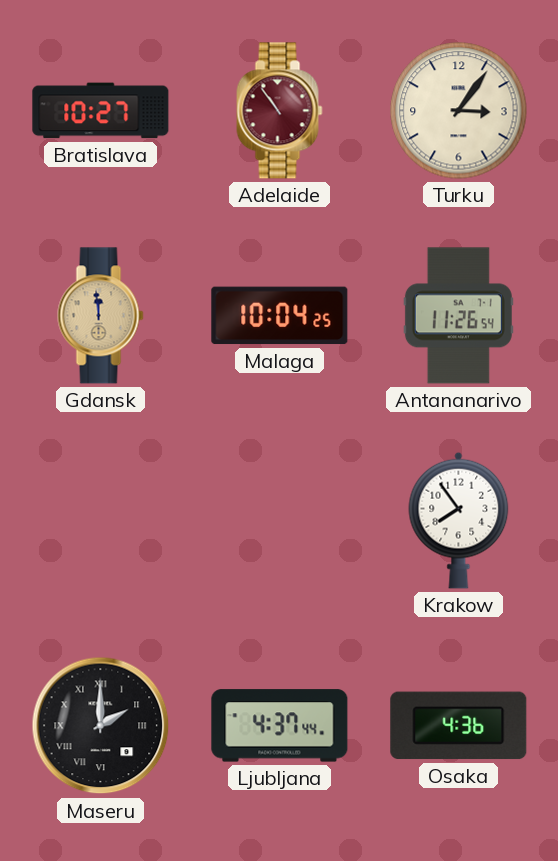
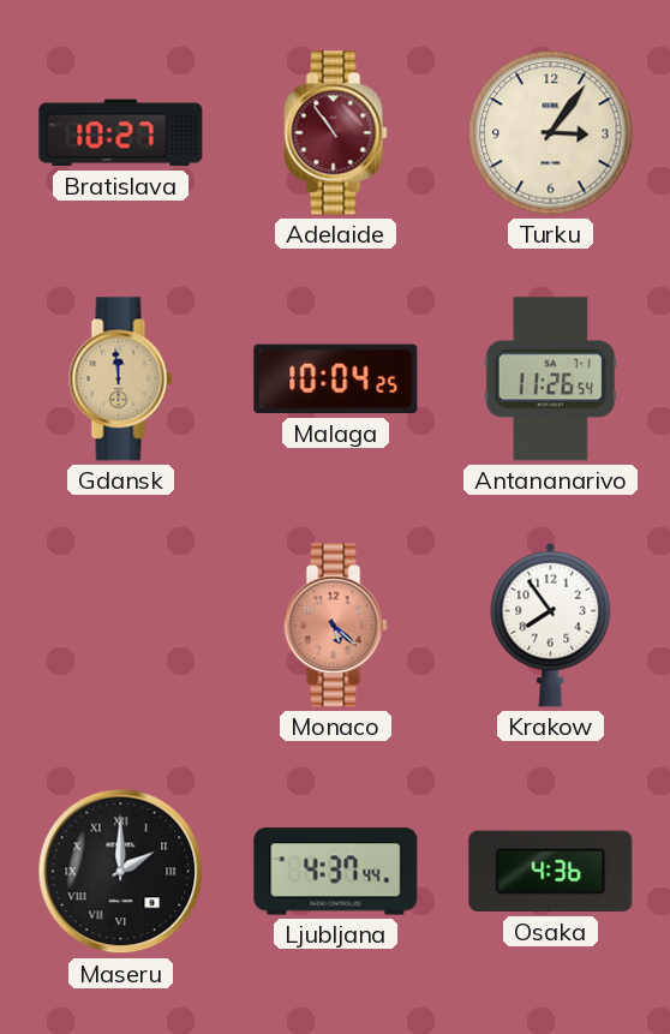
Monaco: none -> 5:22 (336, 626)
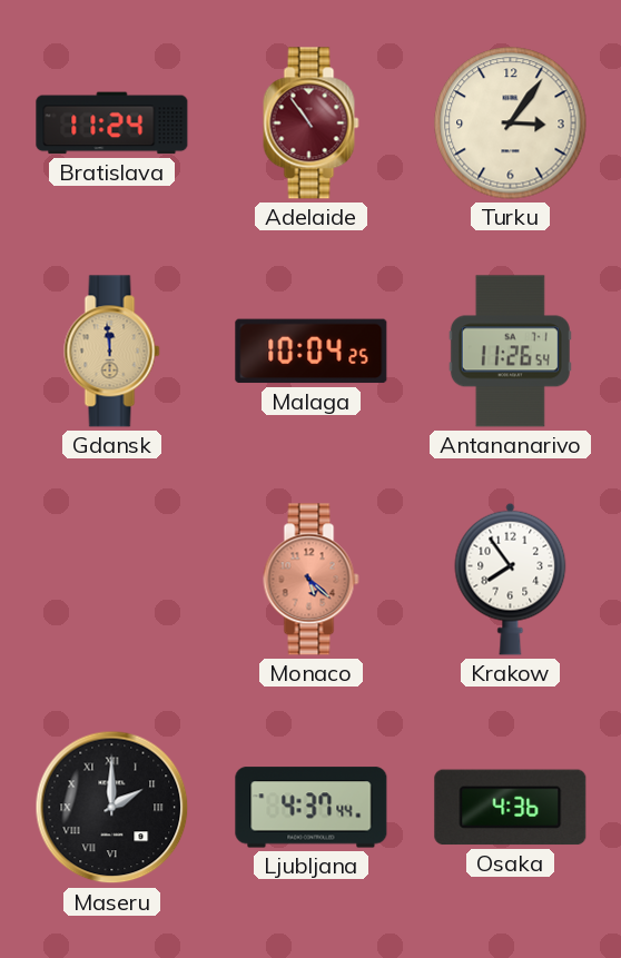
Bratislava: 10:27 -> 11:24 (112, 124)
